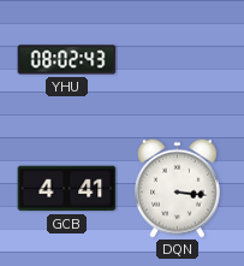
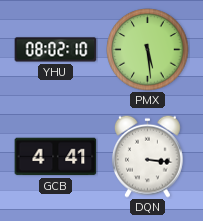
YHU: 08:02:43 -> 08:02:10 (56, 50)
PMX: none -> 5:29 (148, 50)
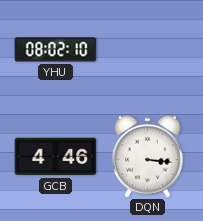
PMX: 5:29 -> none (148, 50)
GCB: 4:41 -> 4:46 (56, 157)
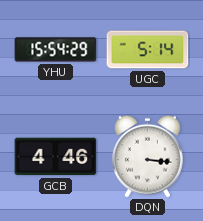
YHU: 08:02 -> 15:54 (56, 50)
UGC: none -> 5:14 (148, 50)
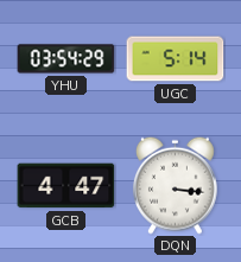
YHU: 15:54 -> 03:54 (66, 59)
GCB: 4:46 -> 4:47 (66, 186)
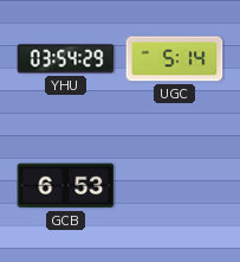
GCB: 4:47 -> 6:53 (66, 186)
DQN: 3:16 -> none (176, 185)
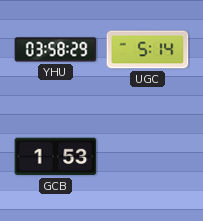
YHU: 03:54 -> 03:58 (56, 50)
GCB: 6:53 -> 1:53 (56, 157)
